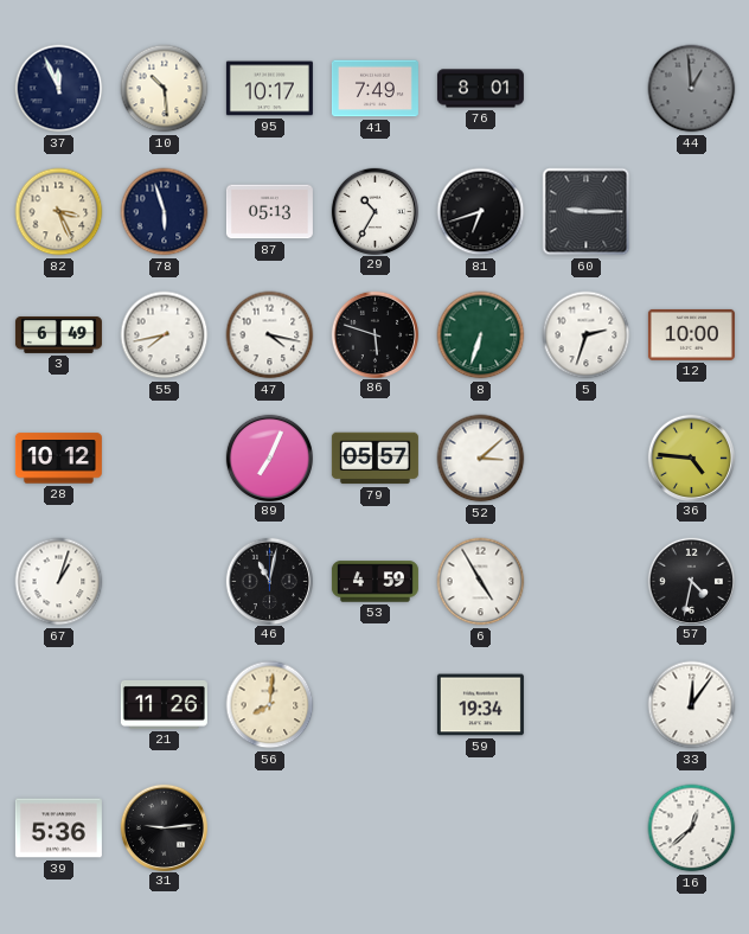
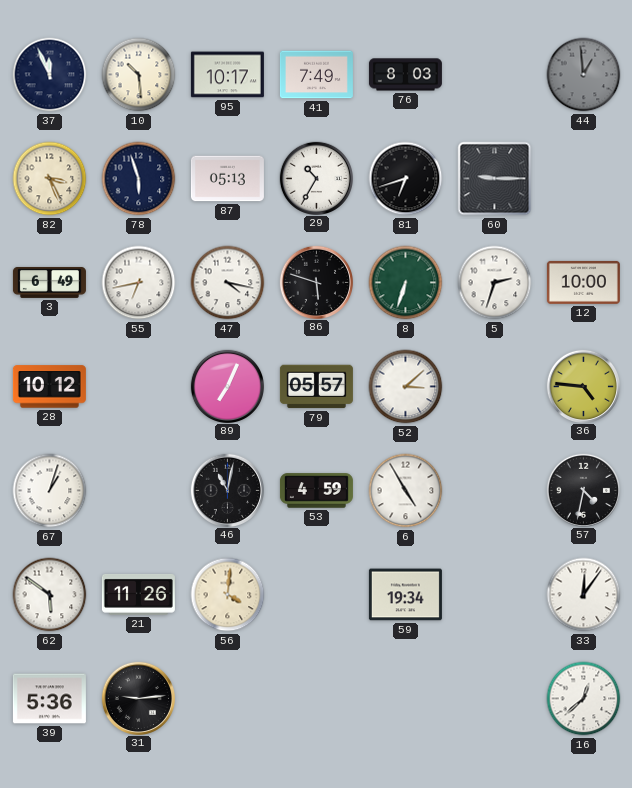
76: 8:01 -> 8:03 (405, 75)
55: 7:43 -> 6:43 (139, 283)
62: none -> 5:51 (50, 595)
56: 8:01 -> 4:01 (228, 595)
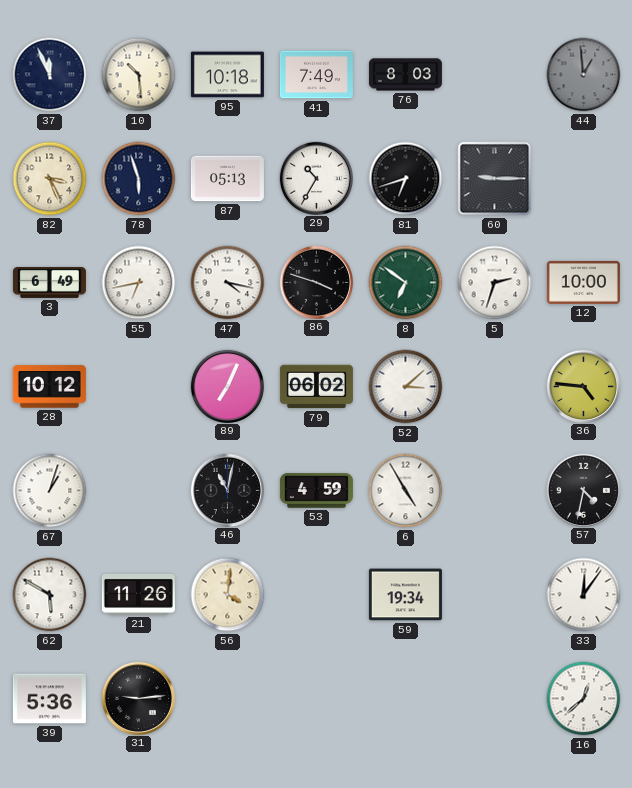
95: 10:17 -> 10:18 (227, 75)
86: 5:48 -> 3:48 (316, 282)
8: 6:33 -> 6:51 (406, 283)
79: 05:57 -> 06:02 (316, 387)
62: 5:51 -> 5:50 (50, 595)
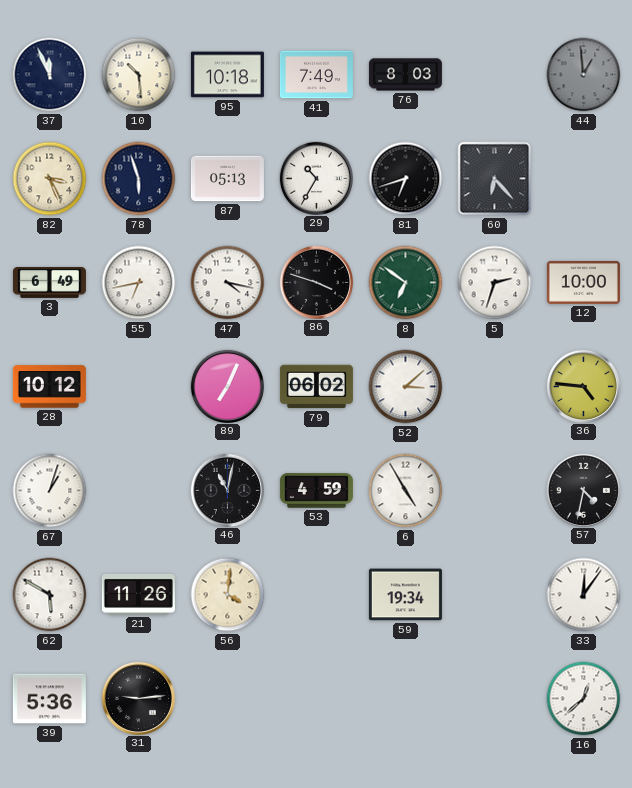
60: 9:15 -> 6:23 (495, 179)
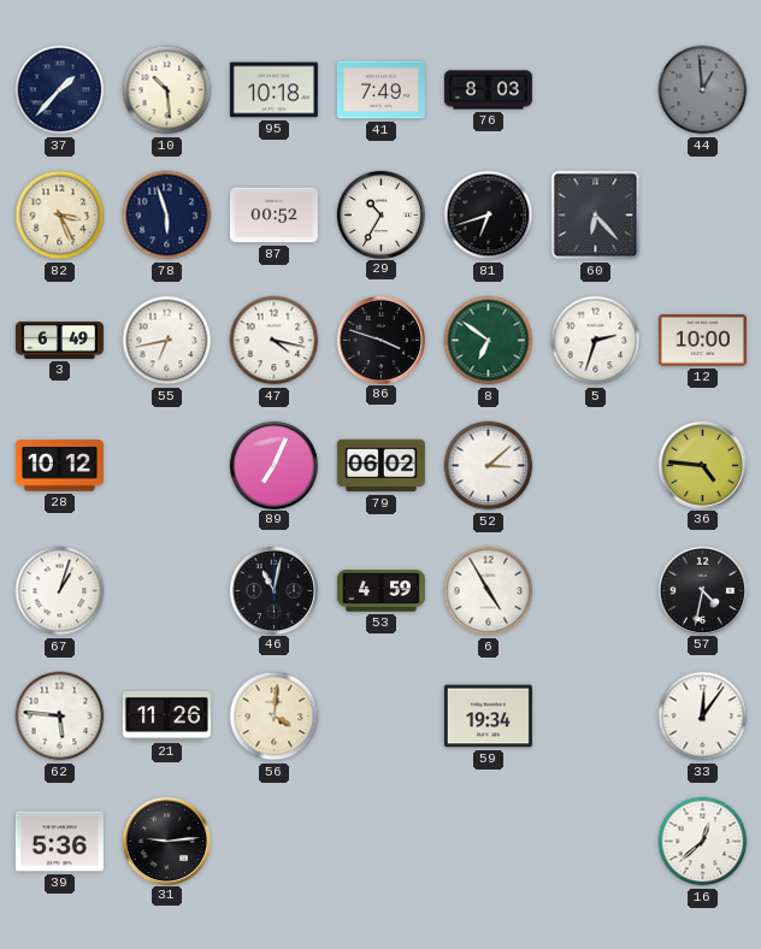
37: 11:56 -> 1:37 (60, 90)
87: 05:13 -> 00:52 (273, 216)
62: 5:50 -> 5:46 (60, 717)
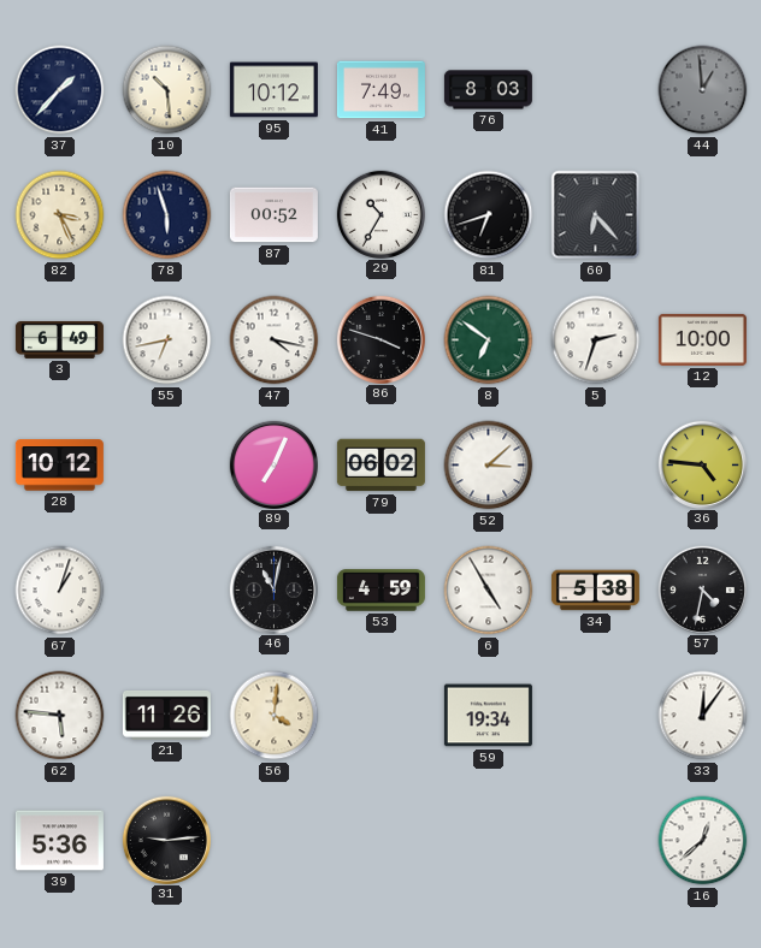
95: 10:18 -> 10:12 (273, 90)
34: none -> 5:38 (595, 591)
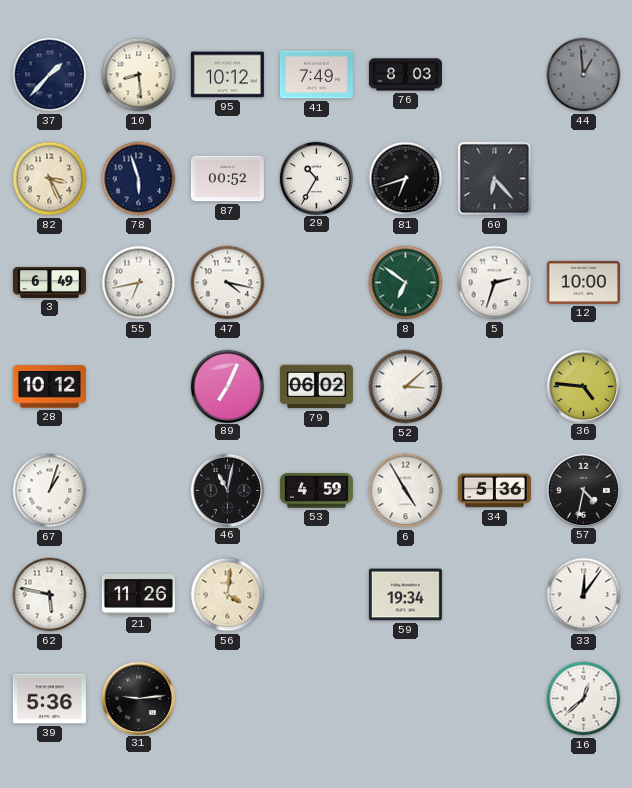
10: 10:29 -> 8:29 (139, 75)
86: 3:48 -> none (380, 339)
34: 5:38 -> 5:36 (494, 491)
62: 5:46 -> 5:47 (50, 595)
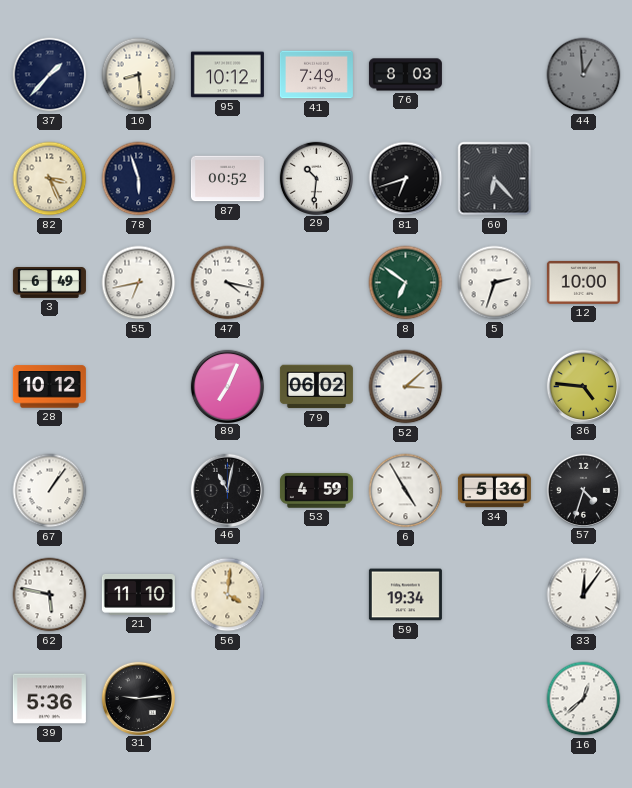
29: 10:35 -> 10:31 (316, 178)
67: 1:03 -> 1:06 (50, 491)
57: 4:32 -> 4:33 (583, 490)
21: 11:26 -> 11:10 (138, 594)
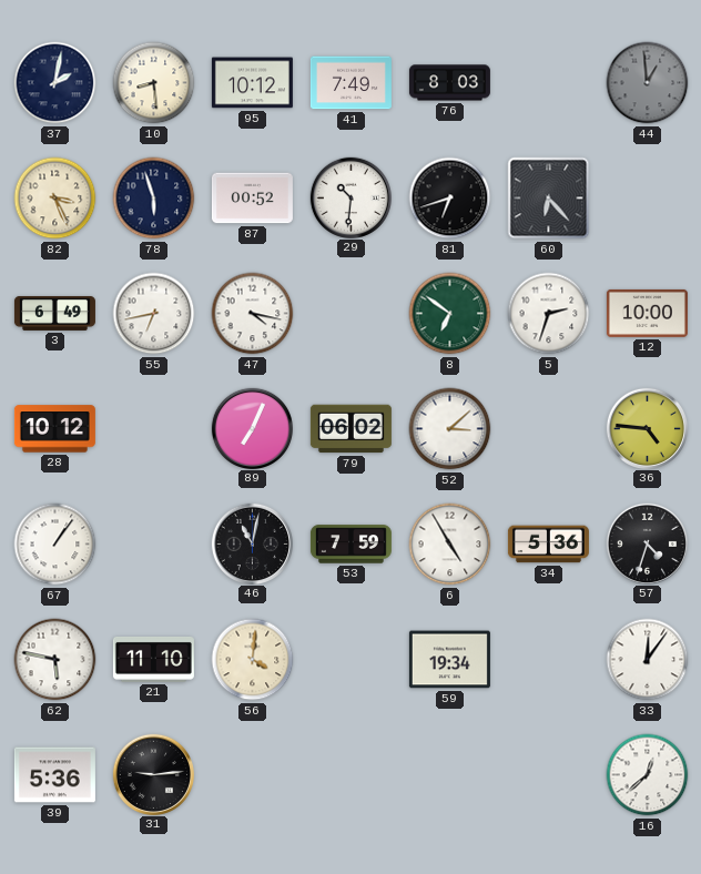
37: 1:37 -> 2:02 (55, 83)
53: 4:59 -> 7:59 (350, 545)
